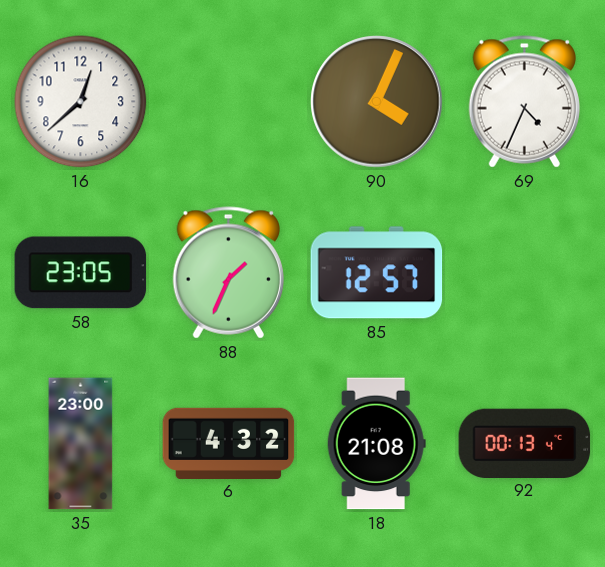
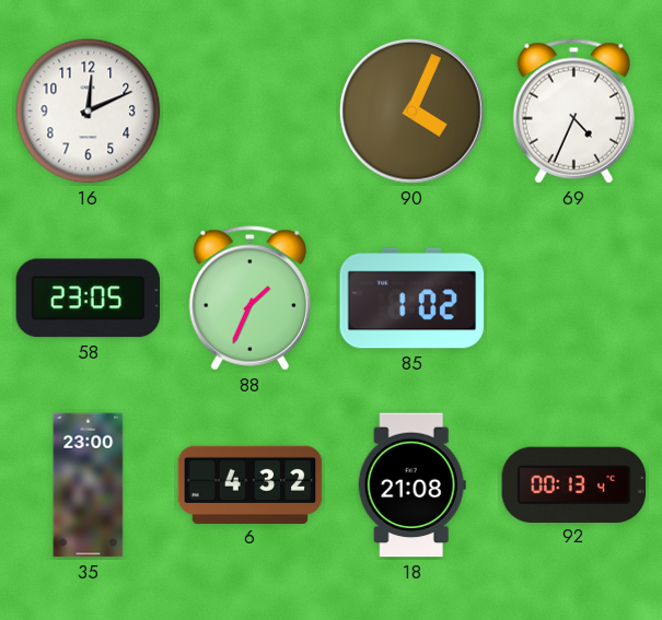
16: 12:38 -> 12:11 (89, 112)
85: 12:57 -> 1:02 (413, 299)
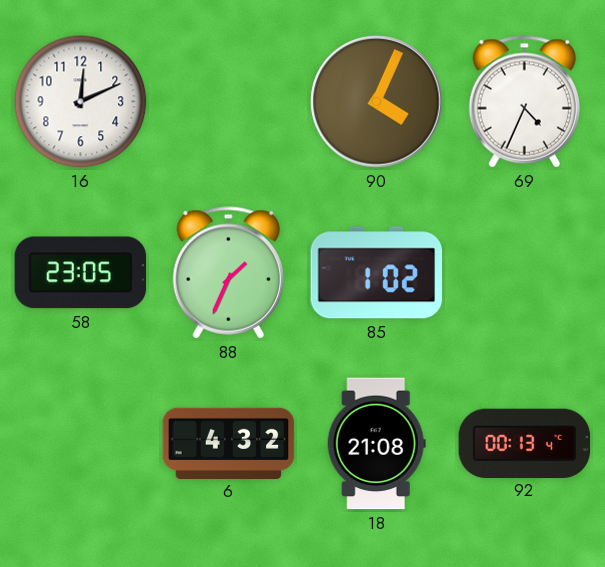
35: 23:00 -> none (89, 486)
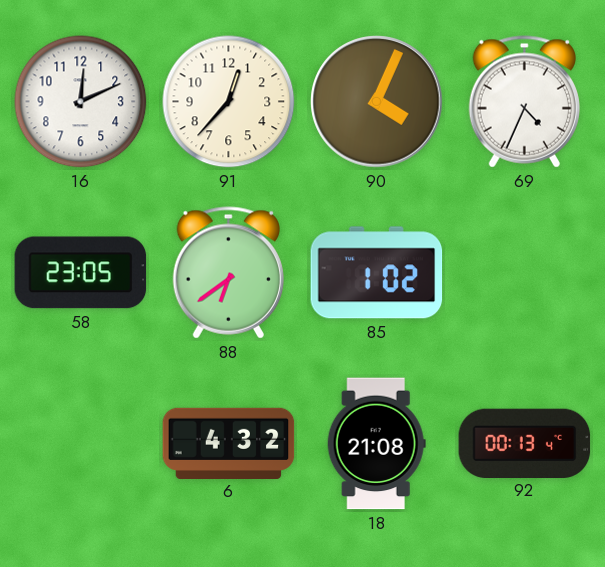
91: none -> 12:37 (229, 102)
88: 1:34 -> 6:39 (228, 273)
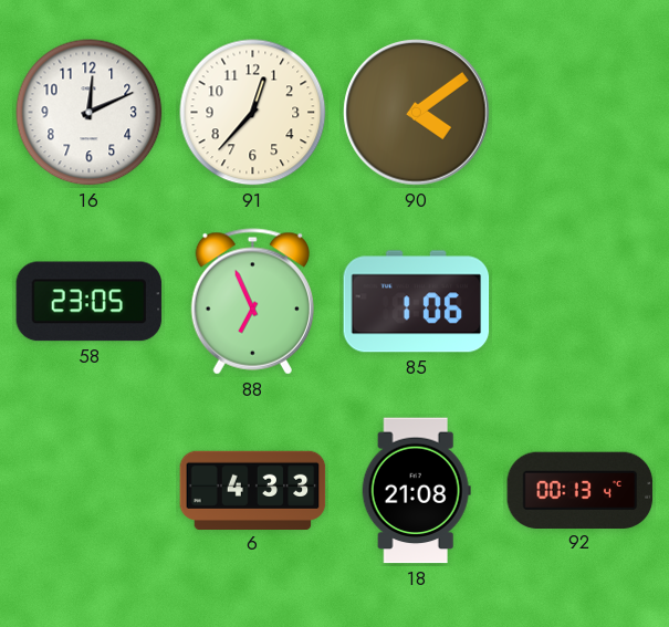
90: 4:04 -> 4:09 (417, 113)
69: 4:34 -> none (524, 102)
88: 6:39 -> 6:56 (252, 302)
85: 1:02 -> 1:06 (417, 302)
6: 4:32 -> 4:33 (253, 490)
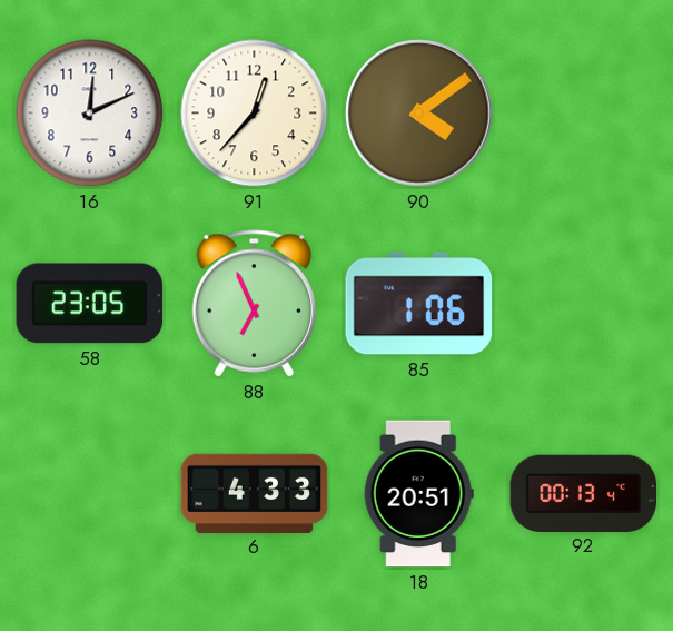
18: 21:08 -> 20:51 (418, 494)
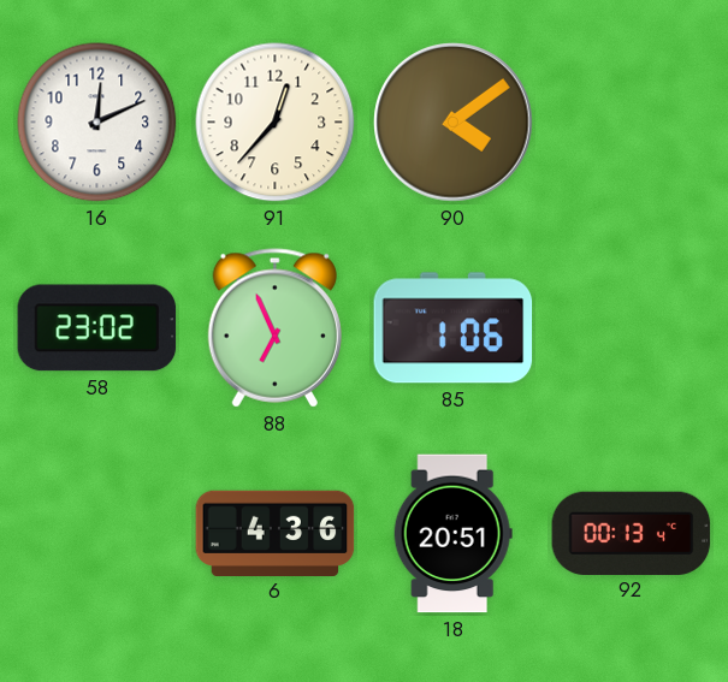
58: 23:05 -> 23:02 (97, 328)
6: 4:33 -> 4:36 (276, 533)
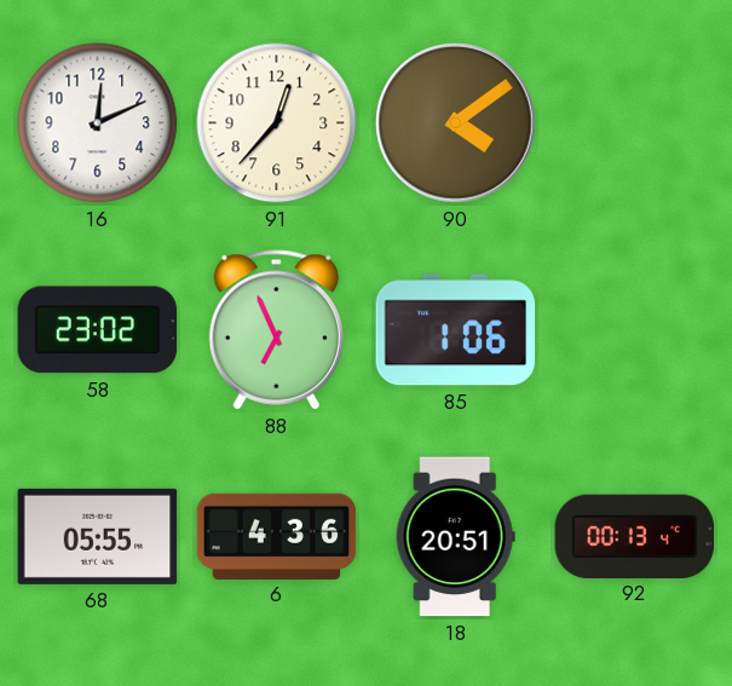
68: none -> 05:55 (98, 536)
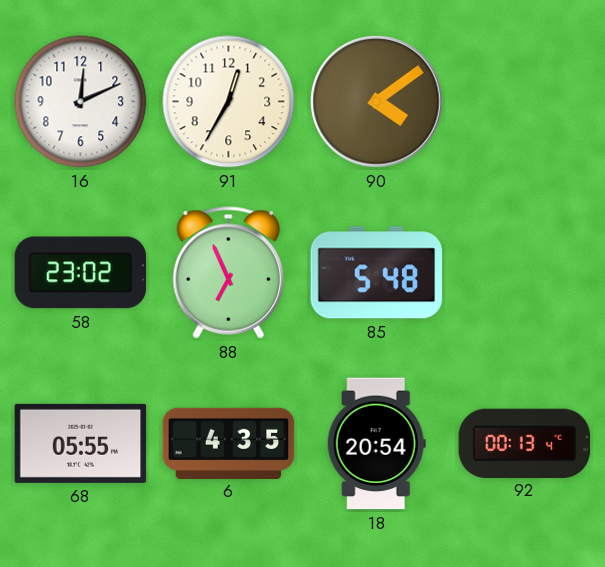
91: 12:37 -> 12:35 (229, 102)
85: 1:06 -> 5:48 (377, 273)
6: 4:36 -> 4:35 (229, 443)
18: 20:51 -> 20:54 (376, 444)
